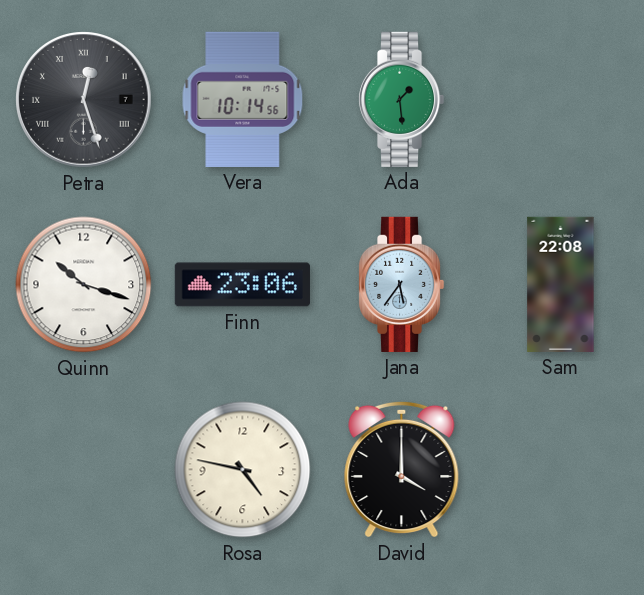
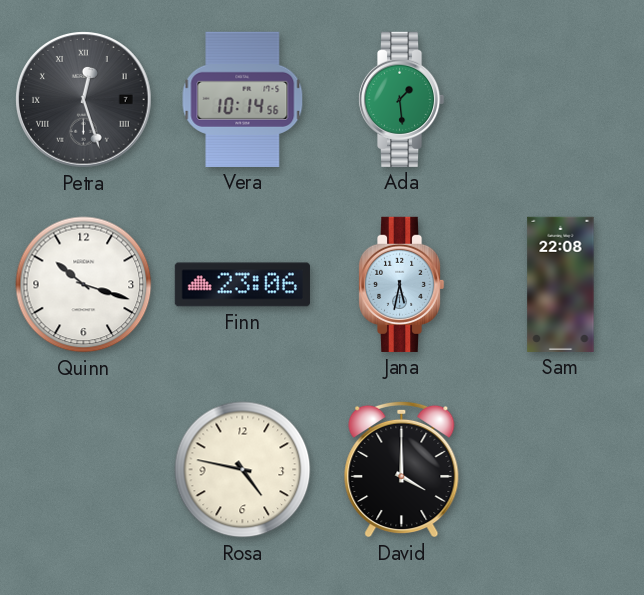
Jana: 5:36 -> 5:32 (401, 284)
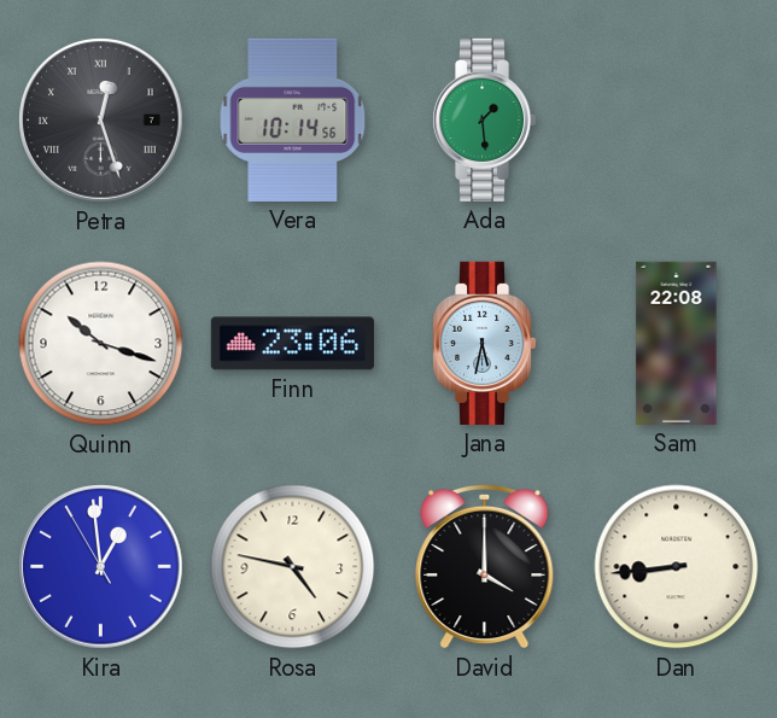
Kira: none -> 12:58 (101, 567)
Dan: none -> 8:44 (677, 567)
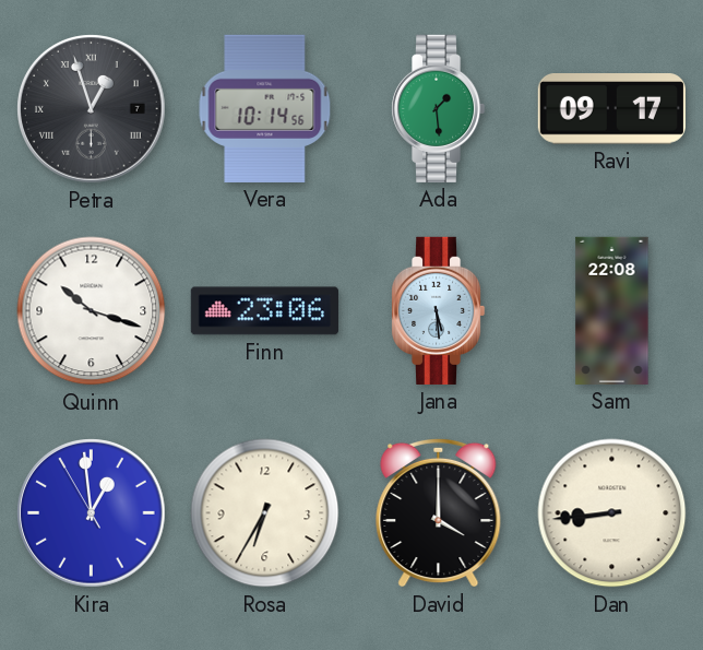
Petra: 12:27 -> 12:57 (92, 109)
Ravi: none -> 09:17 (611, 109)
Jana: 5:32 -> 5:29 (438, 310)
Rosa: 4:47 -> 6:35 (265, 513)
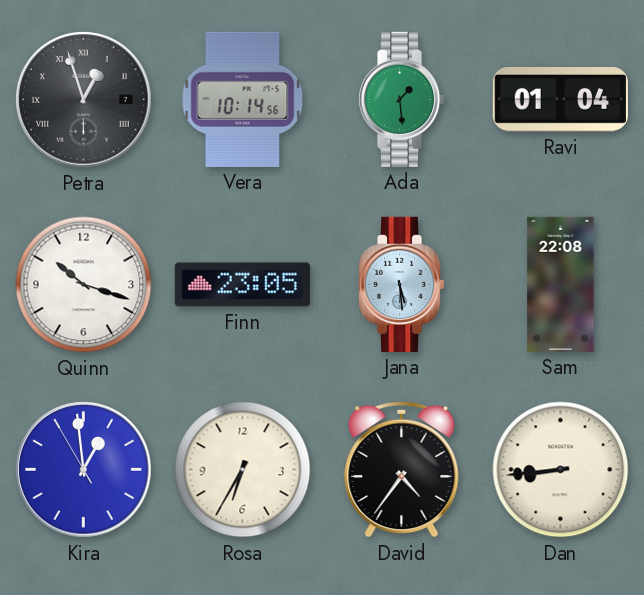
Ravi: 09:17 -> 01:04 (560, 100)
Finn: 23:06 -> 23:05 (242, 285)
David: 4:00 -> 4:36 (402, 469)
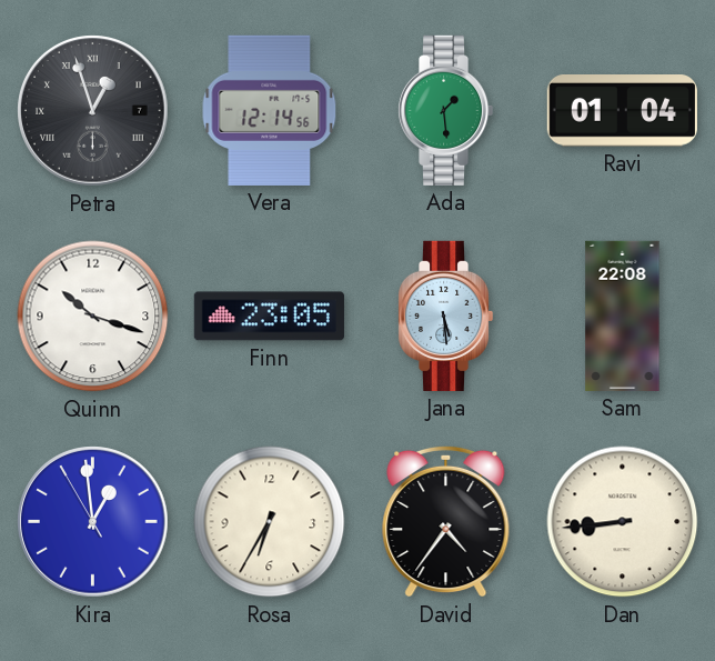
Vera: 10:14 -> 12:14 (270, 110)
